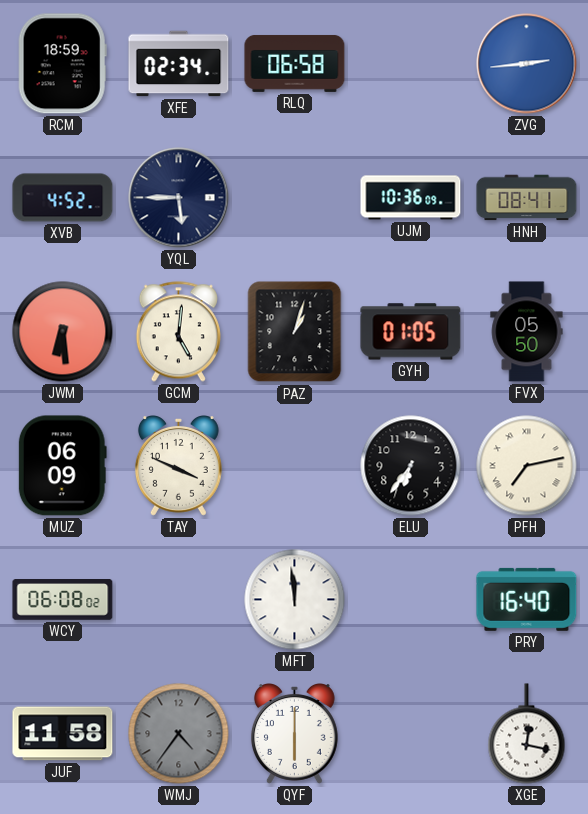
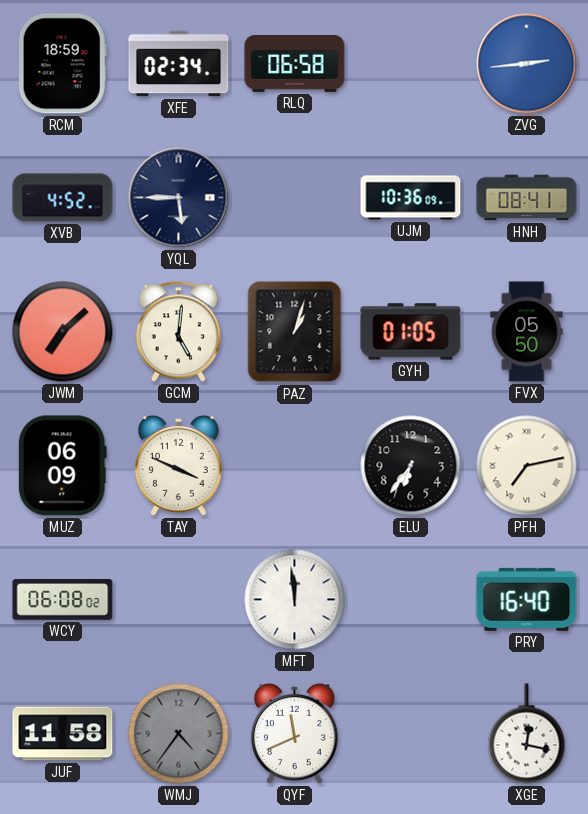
JWM: 6:29 -> 7:08 (63, 332)
QYF: 6:00 -> 11:41 (294, 734)
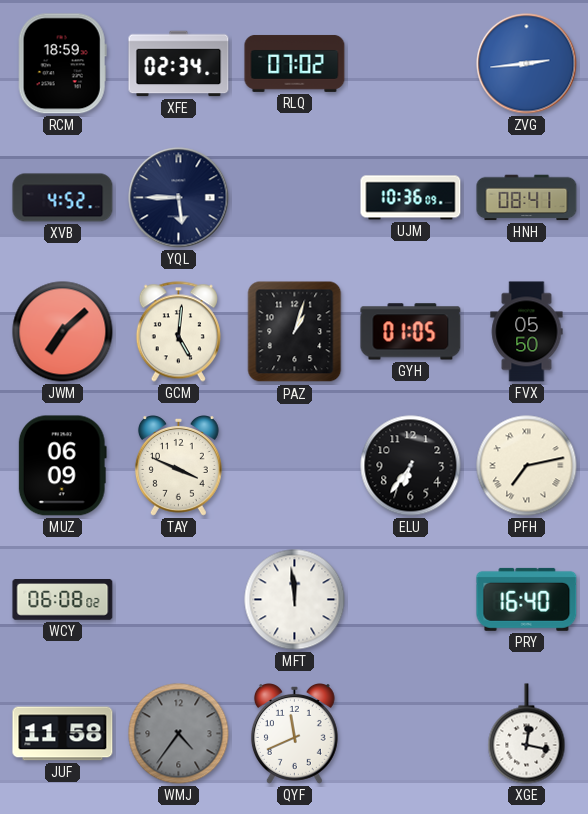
RLQ: 06:58 -> 07:02 (295, 63)
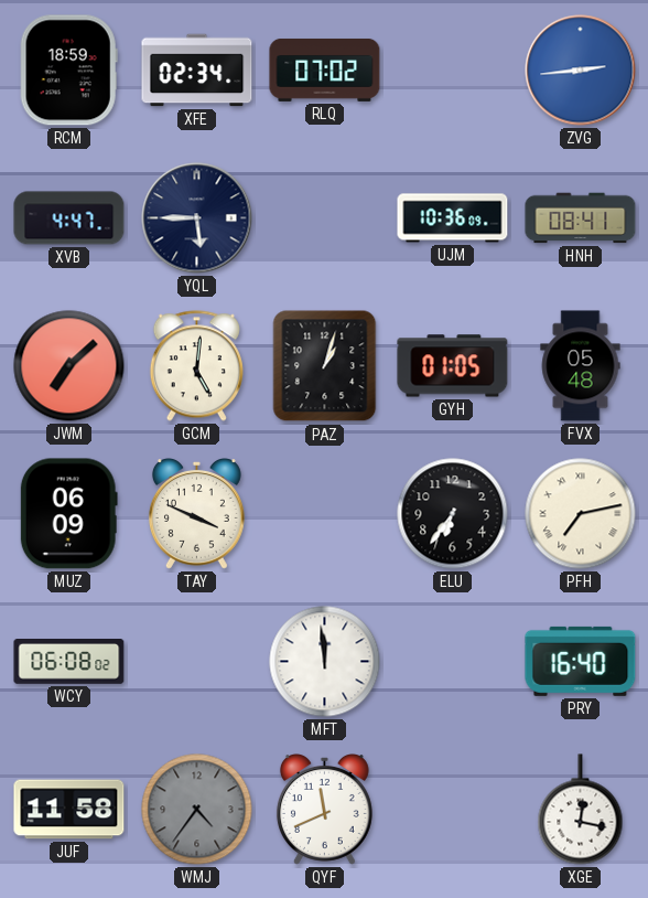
XVB: 4:52 -> 4:47 (69, 218)
FVX: 05:50 -> 05:48 (581, 366)
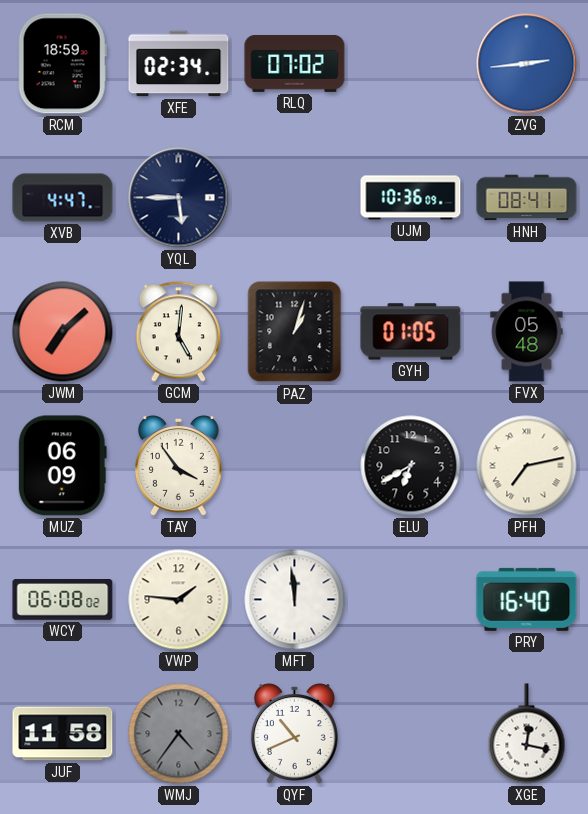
TAY: 3:49 -> 3:54 (178, 466)
ELU: 6:36 -> 6:40 (411, 466)
VWP: none -> 1:46 (179, 600)
QYF: 11:41 -> 10:41 (294, 734)
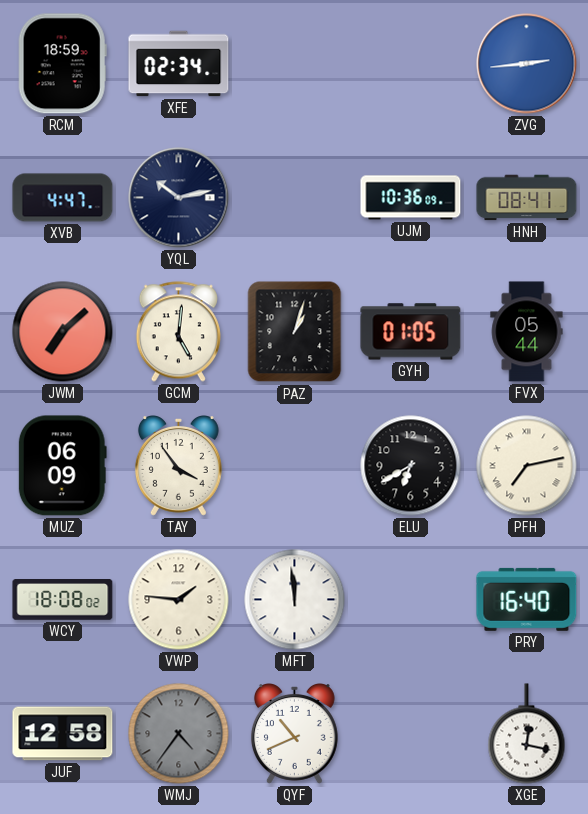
RLQ: 07:02 -> none (295, 63)
YQL: 5:45 -> 10:13 (179, 198)
FVX: 05:48 -> 05:44 (527, 332)
WCY: 06:08 -> 18:08 (63, 600)
JUF: 11:58 -> 12:58 (63, 734)
